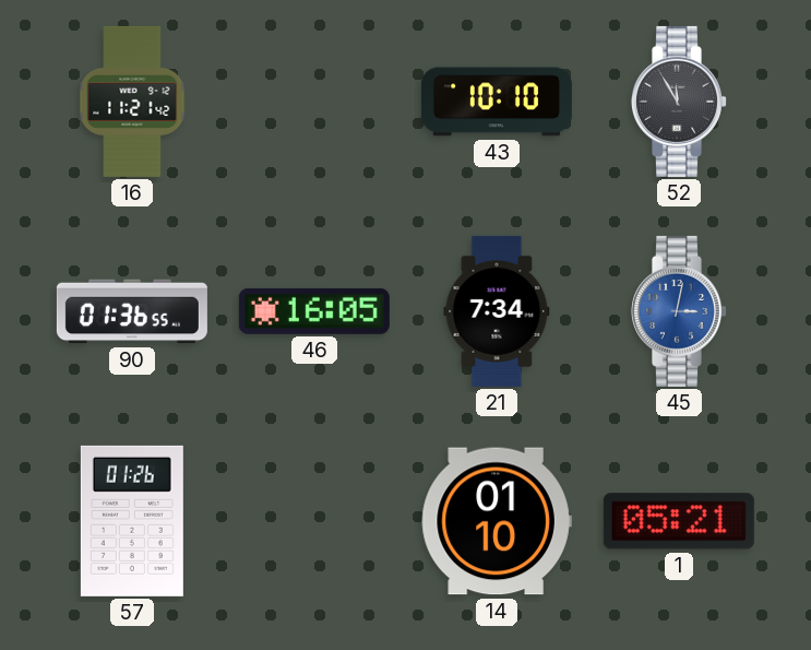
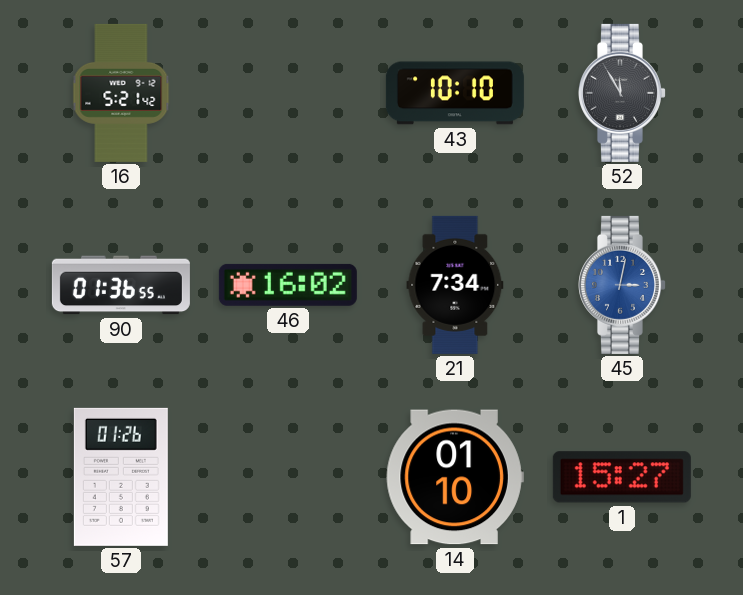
16: 11:21 -> 5:21 (121, 93)
46: 16:05 -> 16:02 (288, 285)
1: 05:21 -> 15:27 (622, 477)
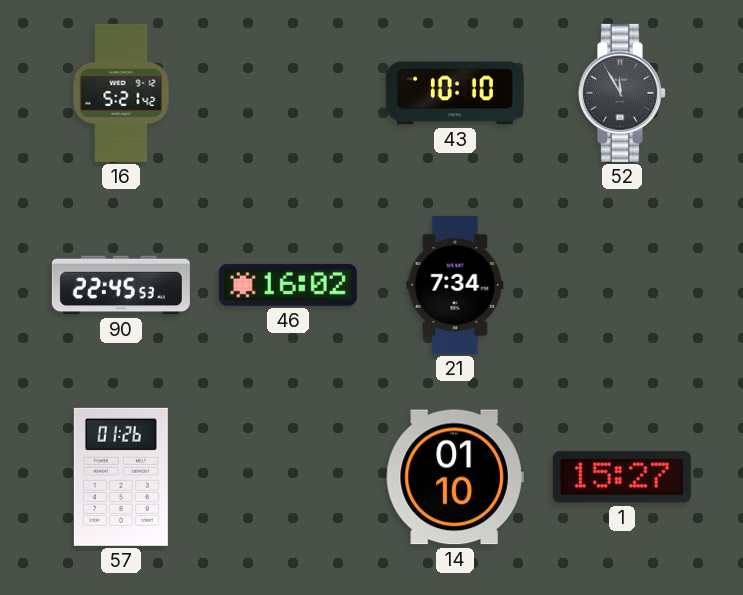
90: 01:36 -> 22:45 (121, 285)
45: 3:02 -> none (623, 285)
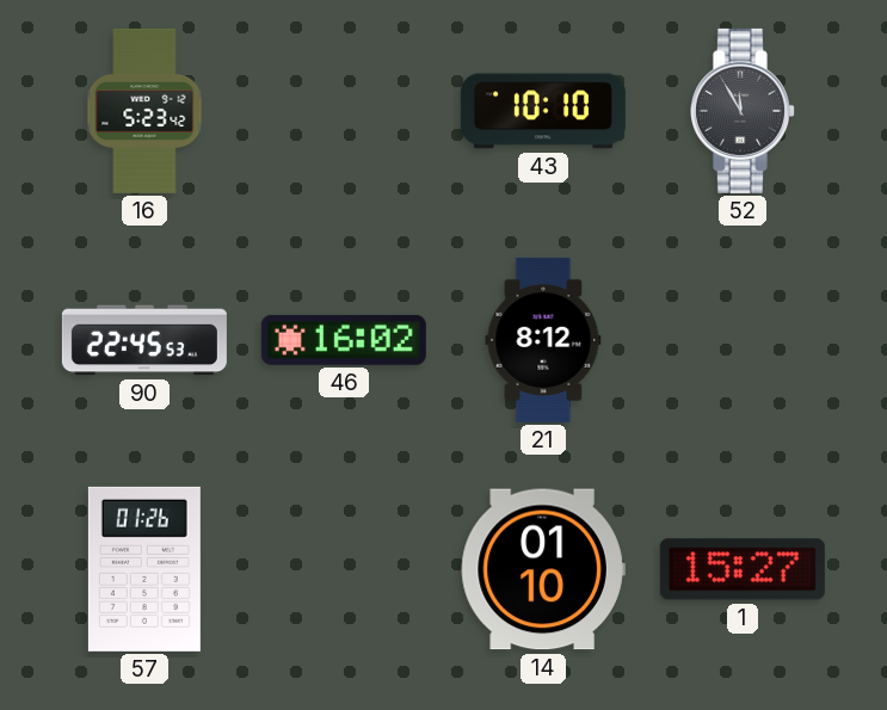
16: 5:21 -> 5:23 (144, 111)
21: 7:34 -> 8:12 (543, 340)
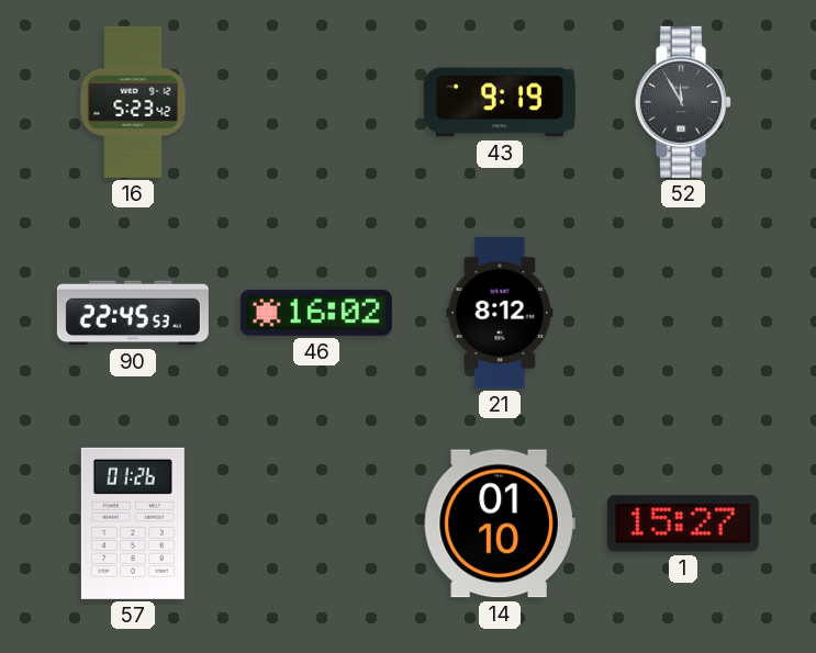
43: 10:10 -> 9:19 (500, 102)
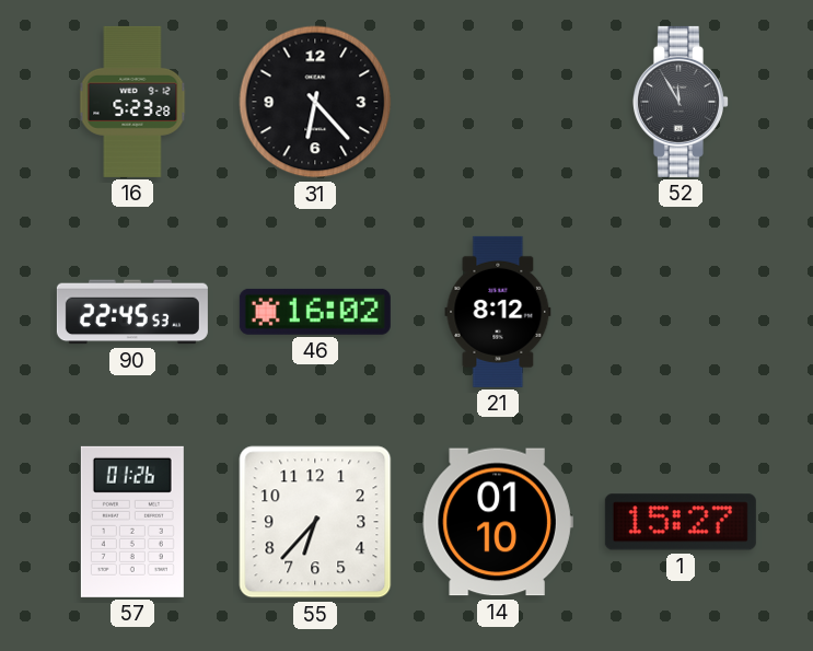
16: 5:23:42 -> 5:23:28 (132, 102)
31: none -> 6:23 (315, 102)
43: 9:19 -> none (500, 102)
55: none -> 6:37 (315, 522)
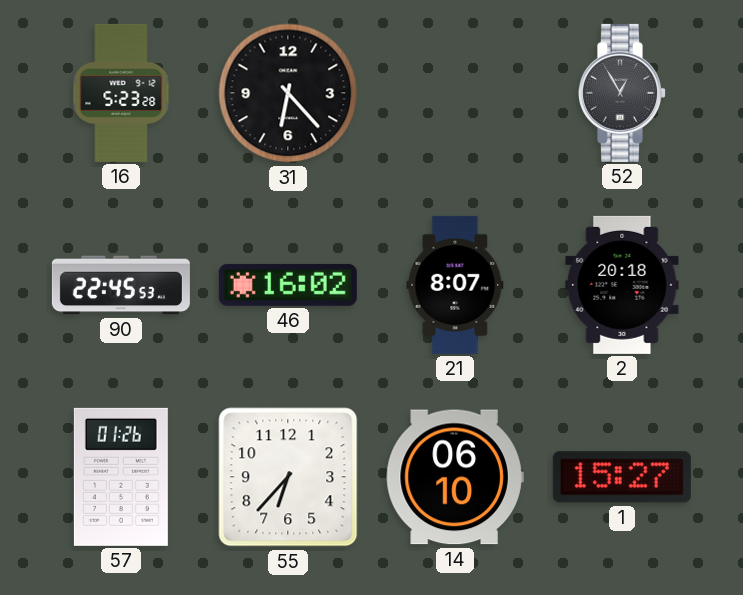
52: 11:55 -> 12:55 (623, 93)
21: 8:12 -> 8:07 (455, 285)
2: none -> 20:18 (622, 285)
14: 01:10 -> 06:10 (455, 477)
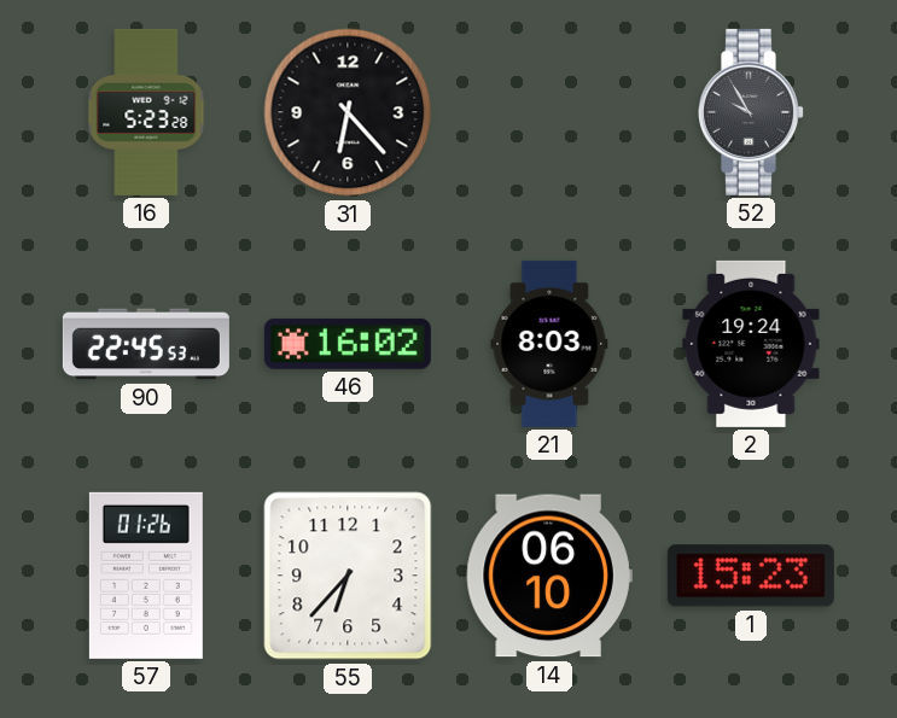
52: 12:55 -> 9:55 (752, 112)
21: 8:07 -> 8:03 (549, 344)
2: 20:18 -> 19:24 (751, 344)
1: 15:27 -> 15:23 (751, 576)
